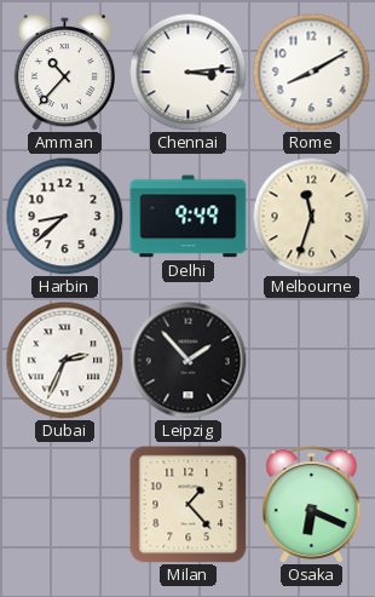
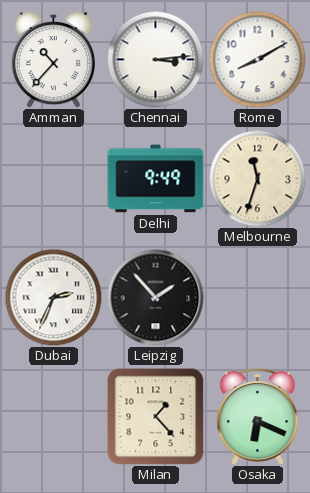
Harbin: 8:38 -> none (64, 216)
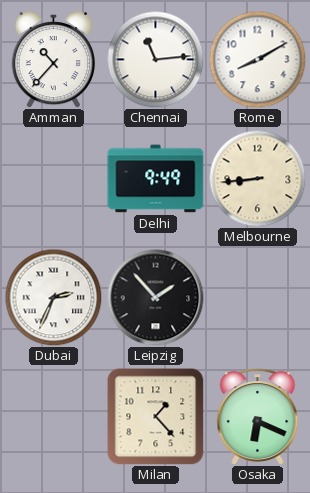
Chennai: 3:14 -> 11:14 (155, 59)
Melbourne: 11:33 -> 8:44 (257, 178)
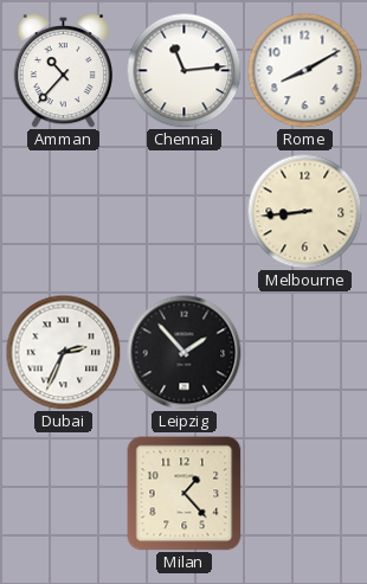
Delhi: 9:49 -> none (156, 179)
Osaka: 6:19 -> none (258, 417)
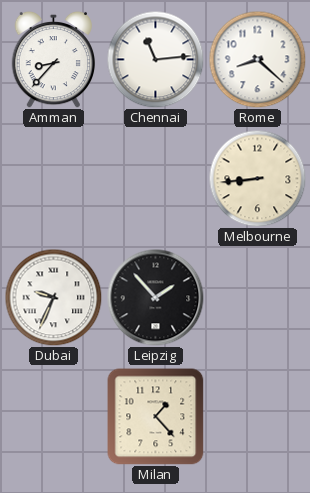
Amman: 10:37 -> 8:37 (53, 59)
Rome: 8:10 -> 8:22 (257, 59)
Dubai: 2:34 -> 9:34 (53, 297)
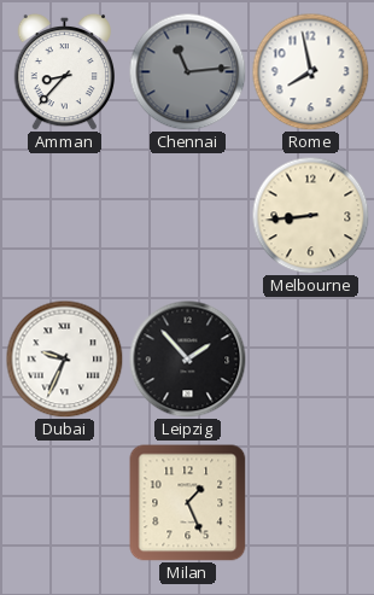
Chennai dial: white -> grey (187, 71)
Rome: 8:22 -> 7:58 (310, 71)
Milan: 1:23 -> 1:26 (188, 503)
